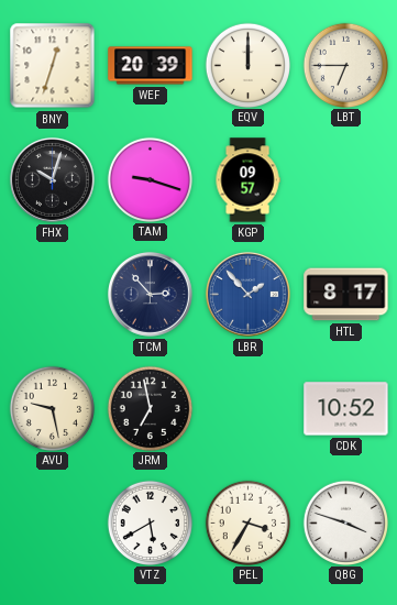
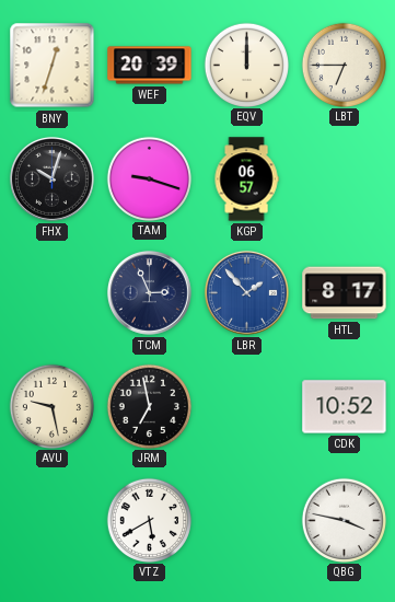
KGP: 09:57 -> 06:57 (246, 180)
TCM: 2:53 -> 2:56 (149, 292)
PEL: 3:35 -> none (247, 522)
QBG: 3:48 -> 3:47 (344, 520)
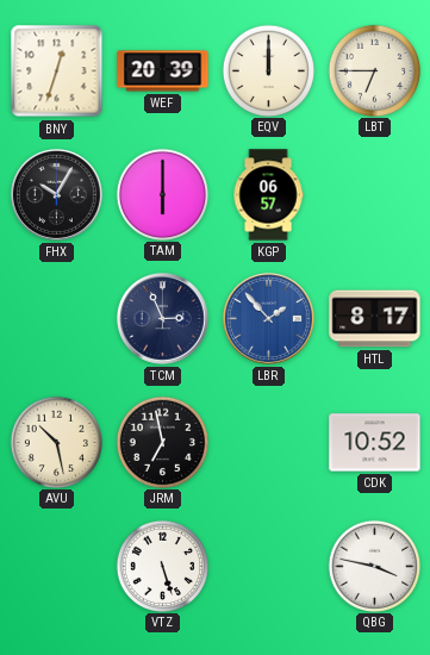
FHX: 10:03 -> 10:05 (56, 194)
TAM: 9:18 -> 6:00 (162, 194)
AVU: 9:28 -> 10:28 (56, 442)
VTZ: 5:40 -> 5:27 (162, 566)
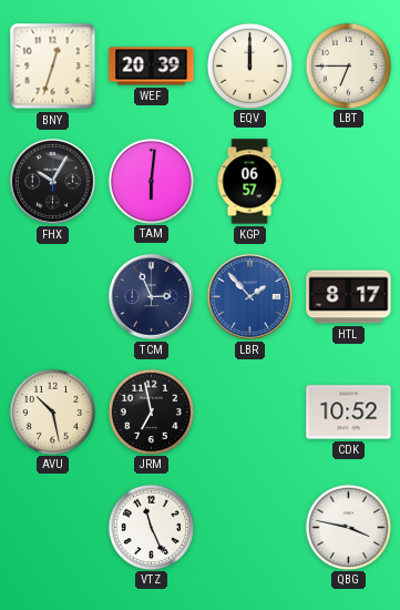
TAM: 6:00 -> 6:01 (151, 181)
VTZ: 5:27 -> 11:26 (151, 527)
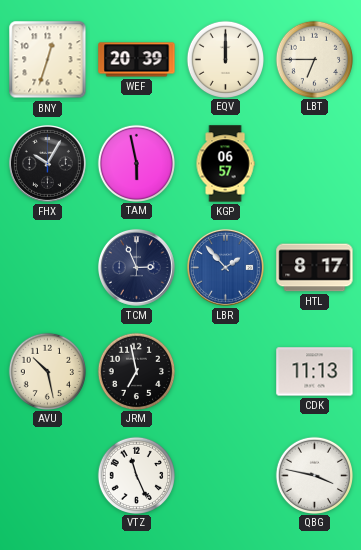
TAM: 6:01 -> 5:58 (136, 163)
CDK: 10:52 -> 11:13 (315, 372)
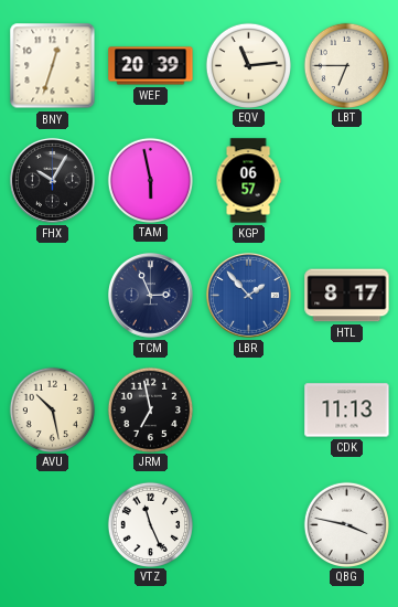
EQV: 12:00 -> 11:14 (248, 65)
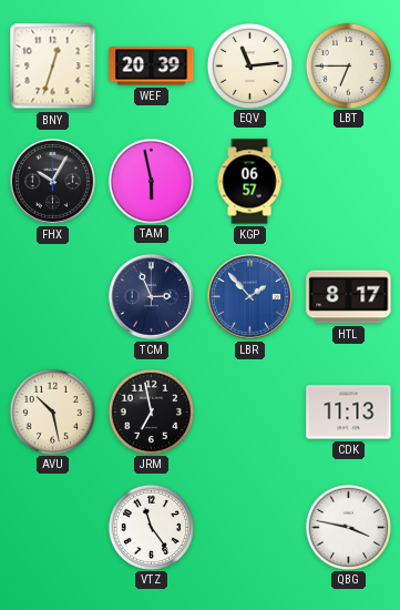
VTZ: 11:26 -> 11:24 (151, 527)
